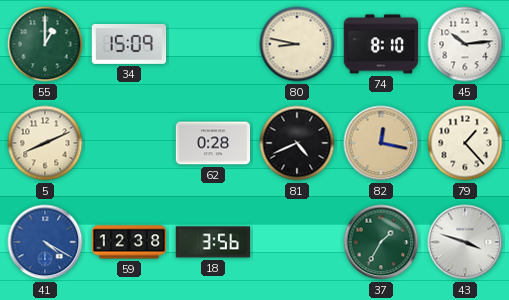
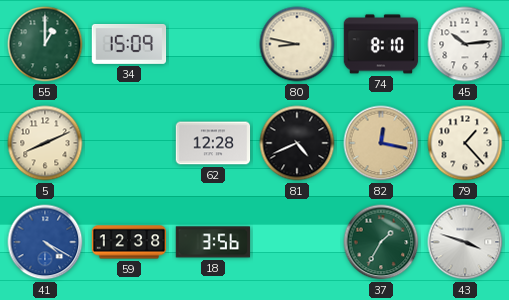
62: 0:28 -> 12:28 (213, 143)
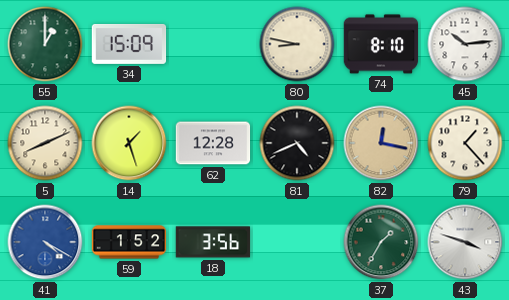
14: none -> 1:27 (129, 143)
59: 12:38 -> 1:52 (129, 242)
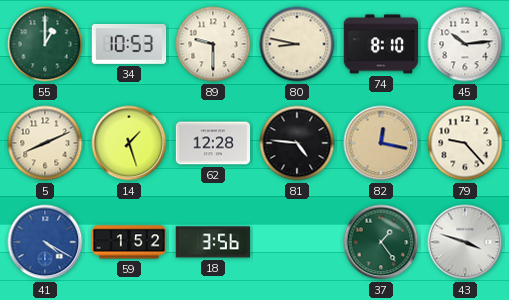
34: 15:09 -> 10:53 (129, 44)
89: none -> 9:30 (213, 44)
81: 4:41 -> 4:46 (297, 143)
79: 1:23 -> 9:23 (465, 143)
37: 1:35 -> 1:24 (381, 242)
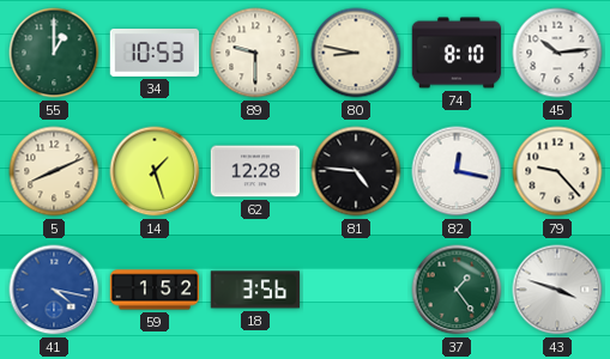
82 dial: champagne -> white (457, 171)
41: 4:20 -> 4:17 (54, 290)
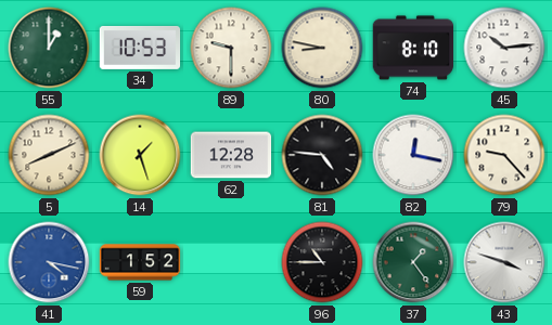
18: 3:56 -> none (255, 290)
96: none -> 10:45 (322, 262)
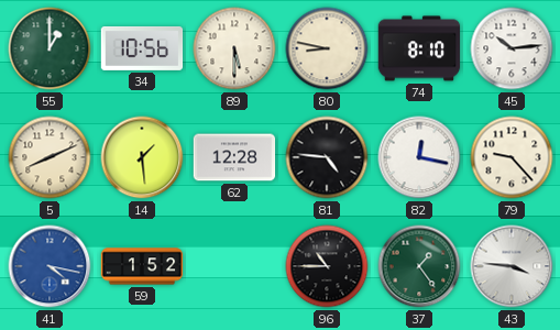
34: 10:53 -> 10:56 (142, 48)
89: 9:30 -> 5:30 (234, 48)
14: 1:27 -> 1:29 (142, 157)
43: 3:48 -> 3:46 (512, 266)
